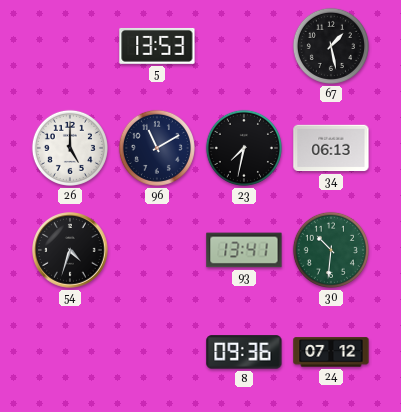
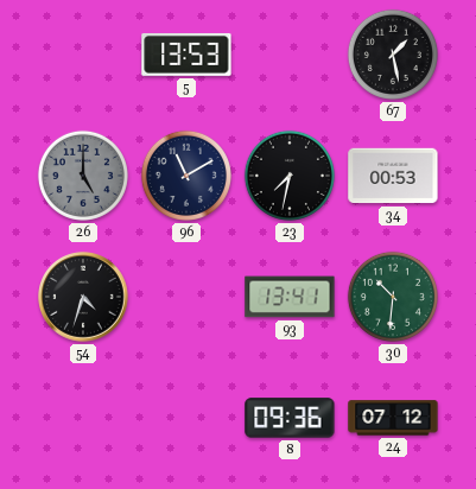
26 dial: white -> grey (83, 176)
34: 06:13 -> 00:53 (393, 176)
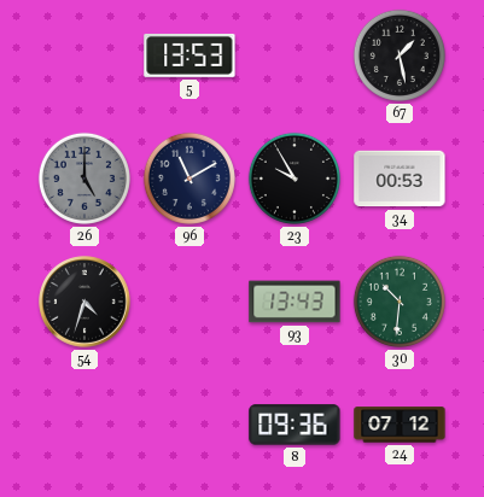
23: 7:32 -> 9:55 (295, 179)
93: 13:41 -> 13:43 (295, 302)
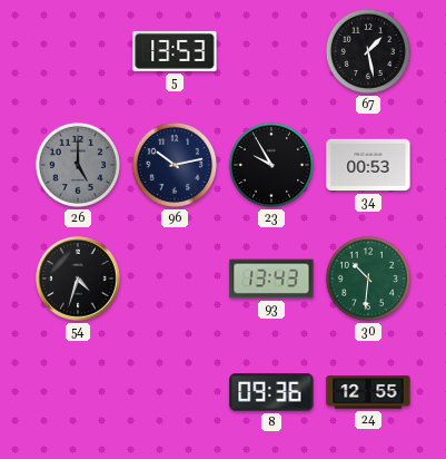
96: 11:10 -> 10:13 (175, 165)
24: 07:12 -> 12:55 (368, 392)
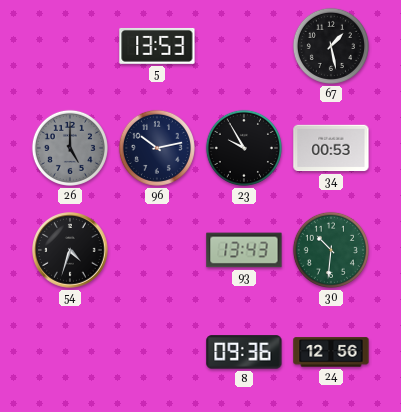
24: 12:55 -> 12:56 (331, 352)
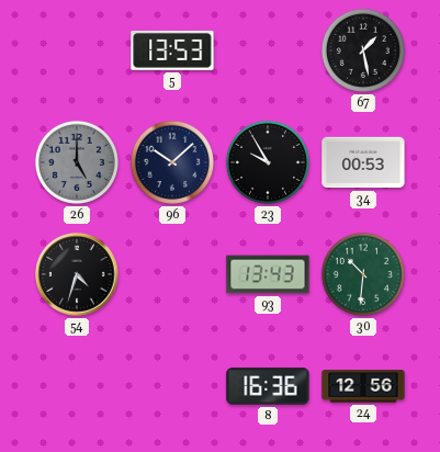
96: 10:13 -> 10:08 (172, 162)
8: 09:36 -> 16:36 (268, 386)
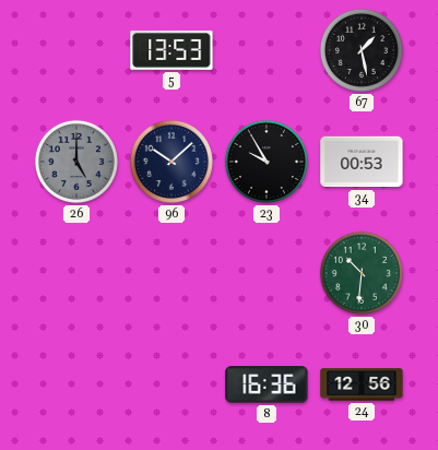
54: 4:33 -> none (77, 274)
93: 13:43 -> none (268, 274)
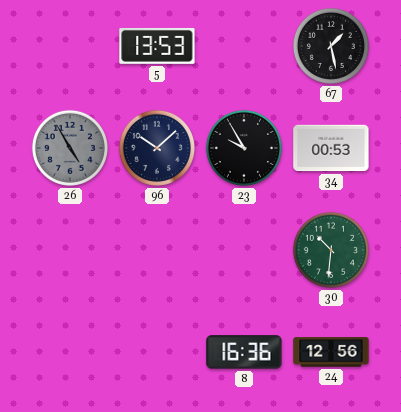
26: 5:00 -> 4:55 (70, 148)
